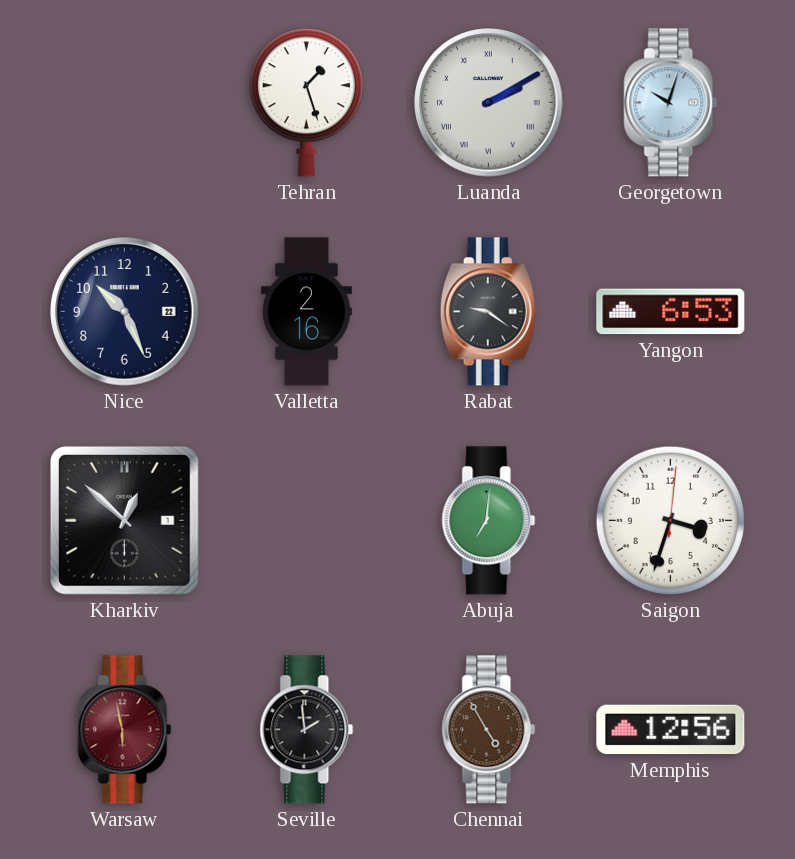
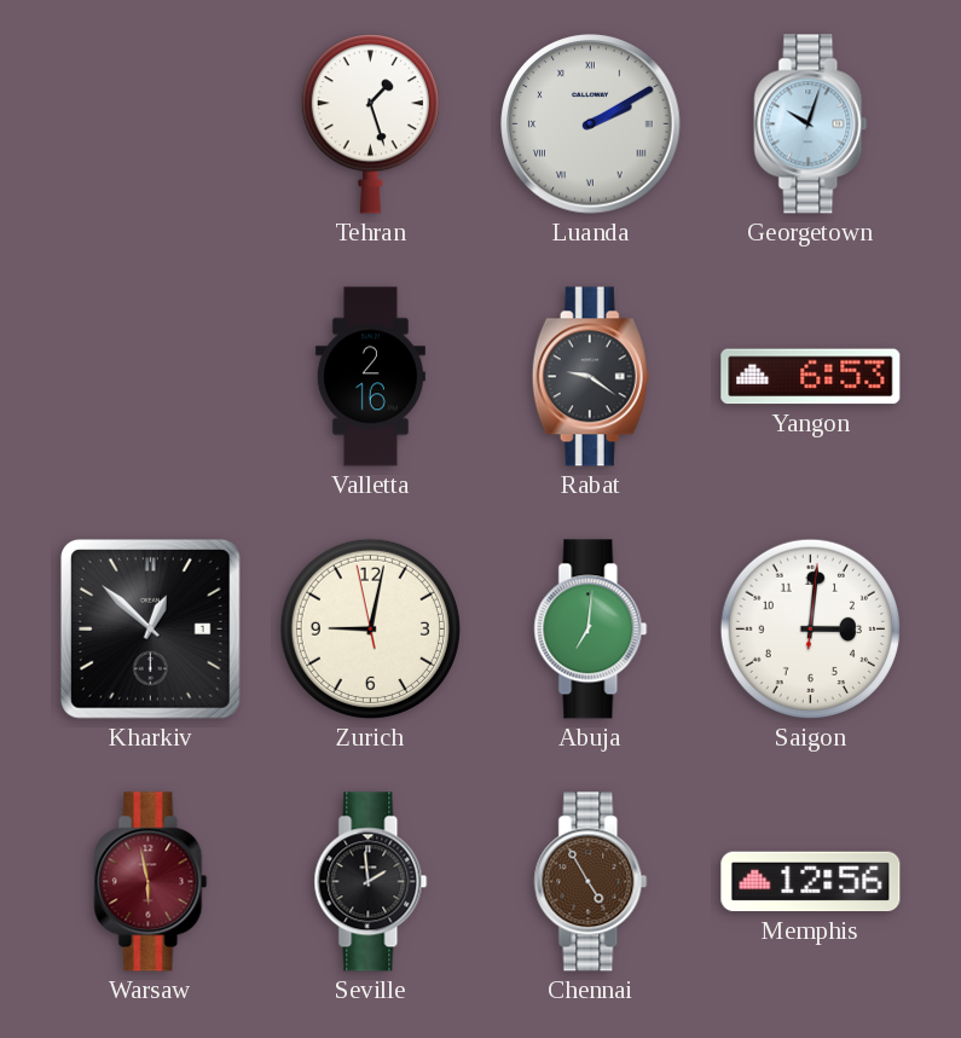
Nice: 10:26 -> none (125, 312)
Zurich: none -> 9:01 (370, 628)
Saigon: 3:33 -> 3:01 (810, 628)
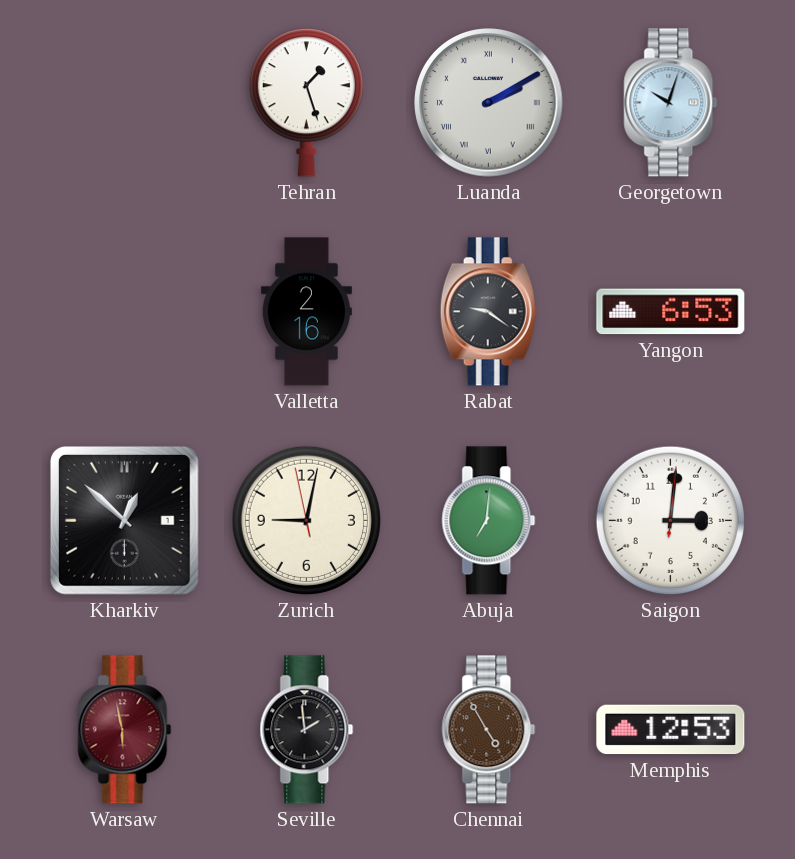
Memphis: 12:56 -> 12:53 (671, 730)
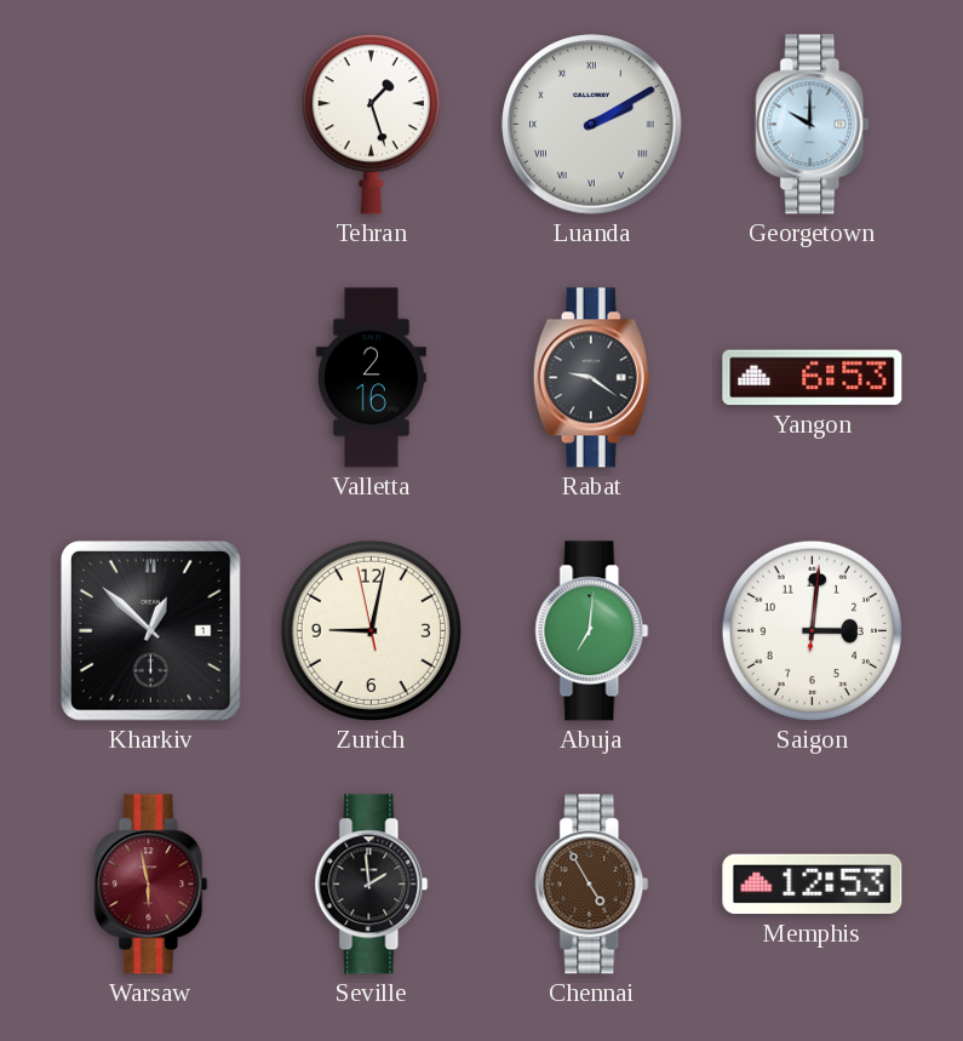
Georgetown: 10:03 -> 10:00 (813, 125)
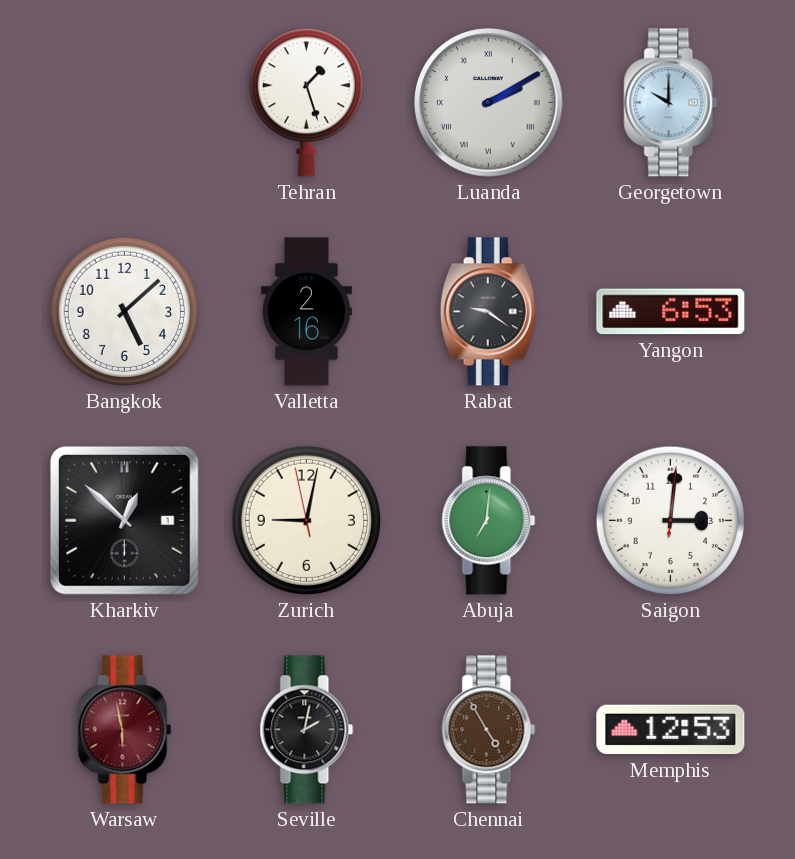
Bangkok: none -> 5:08 (124, 311)
Seville: 1:59 -> 2:02 (307, 730)
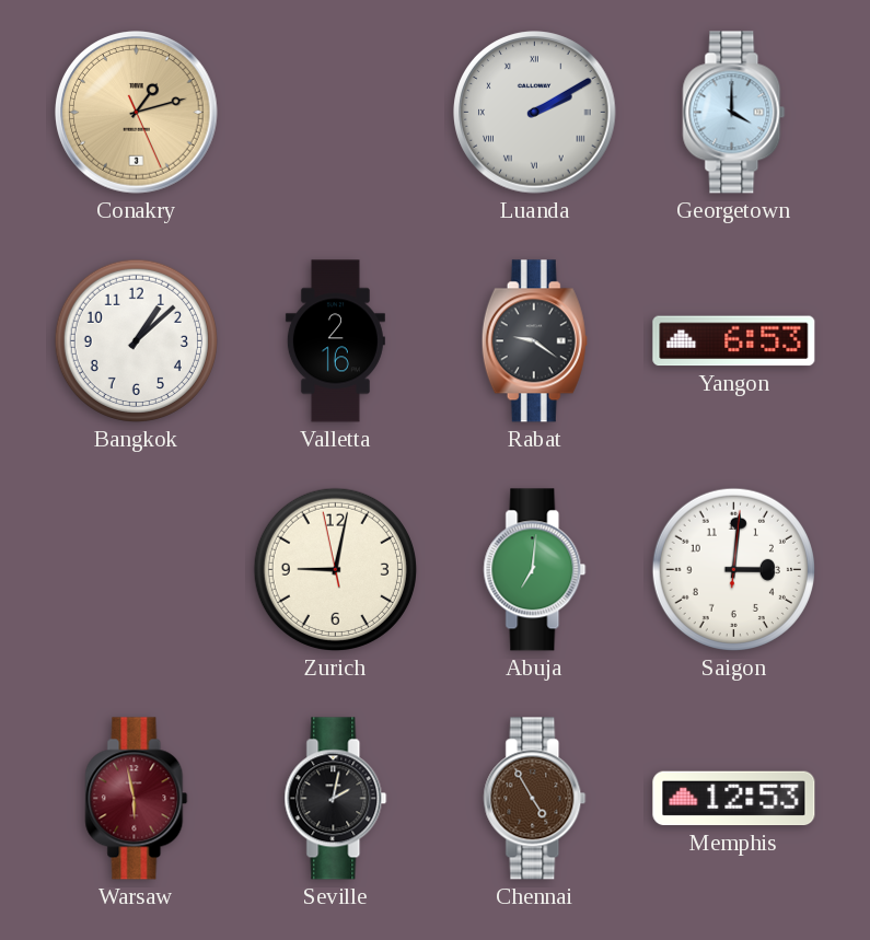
Conakry: none -> 1:12 (137, 113)
Tehran: 1:27 -> none (306, 103)
Georgetown: 10:00 -> 4:00 (734, 113)
Bangkok: 5:08 -> 1:08 (136, 340)
Kharkiv: 12:52 -> none (125, 521)
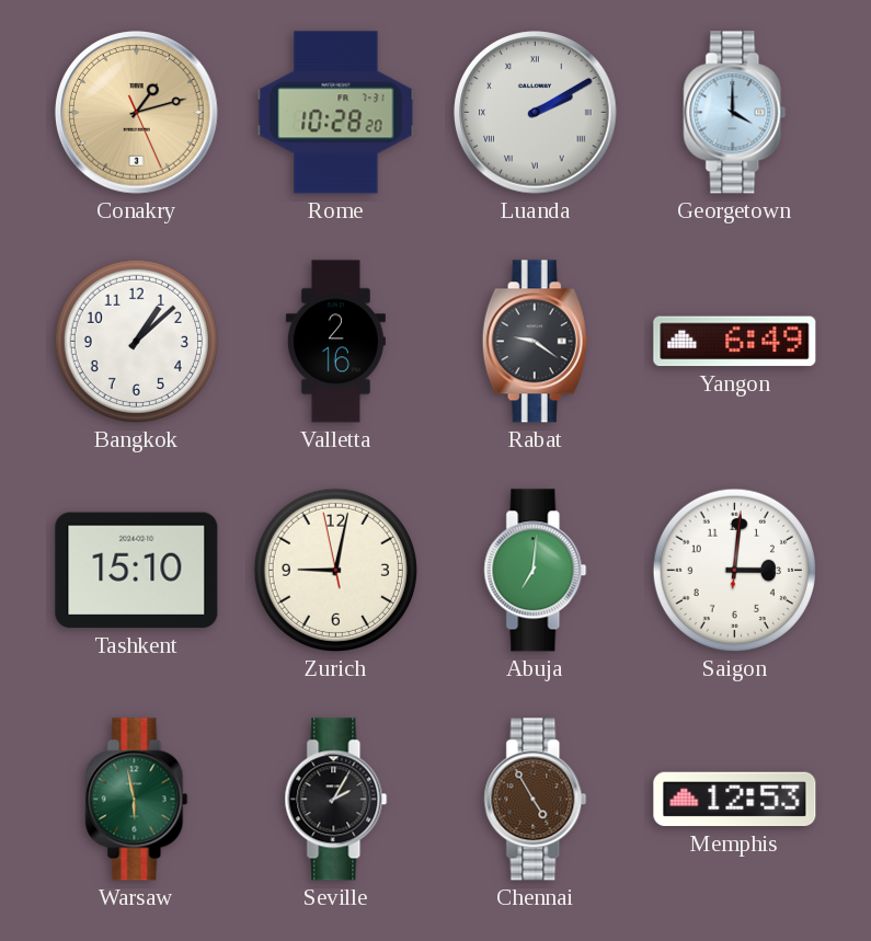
Rome: none -> 10:28 (336, 113)
Yangon: 6:53 -> 6:49 (735, 342)
Tashkent: none -> 15:10 (137, 571)
Warsaw dial: burgundy -> green (137, 800)
Seville: 2:02 -> 2:05 (336, 800)
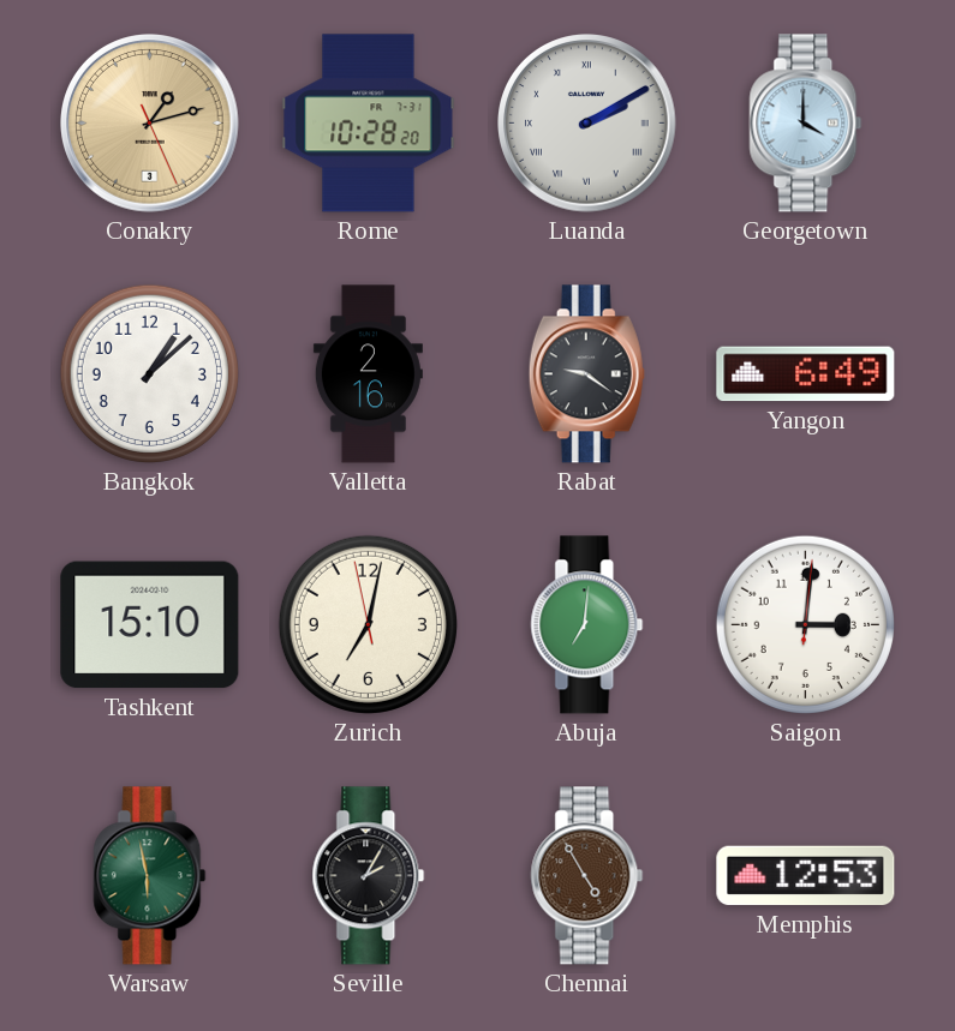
Zurich: 9:01 -> 7:01 (368, 624)
